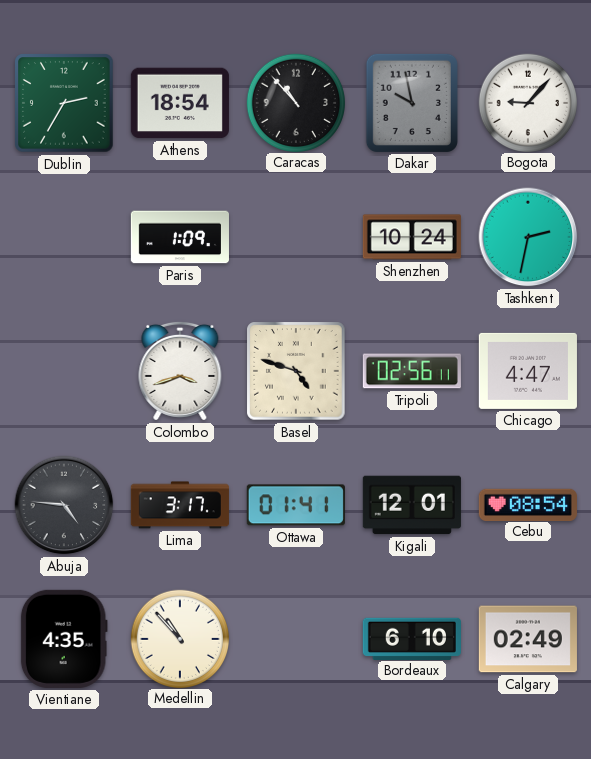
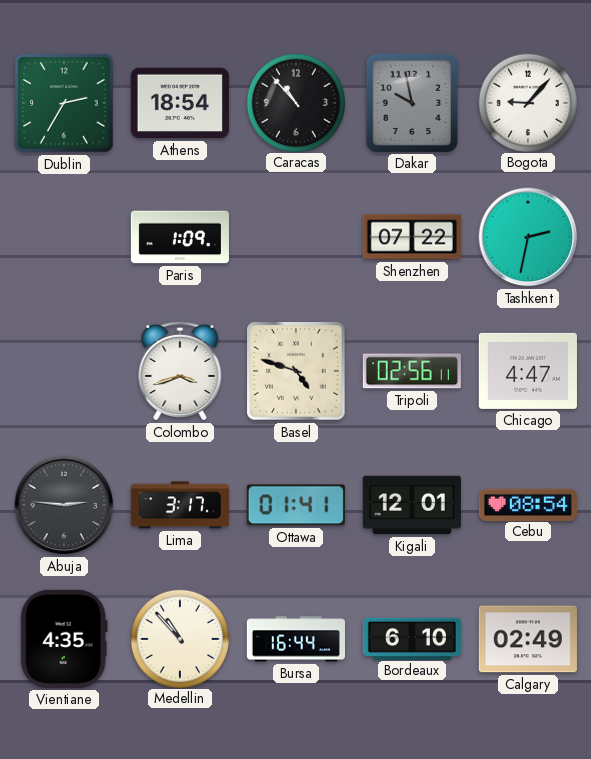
Shenzhen: 10:24 -> 07:22 (412, 237)
Abuja: 4:46 -> 2:46 (64, 505)
Bursa: none -> 16:44 (295, 639)
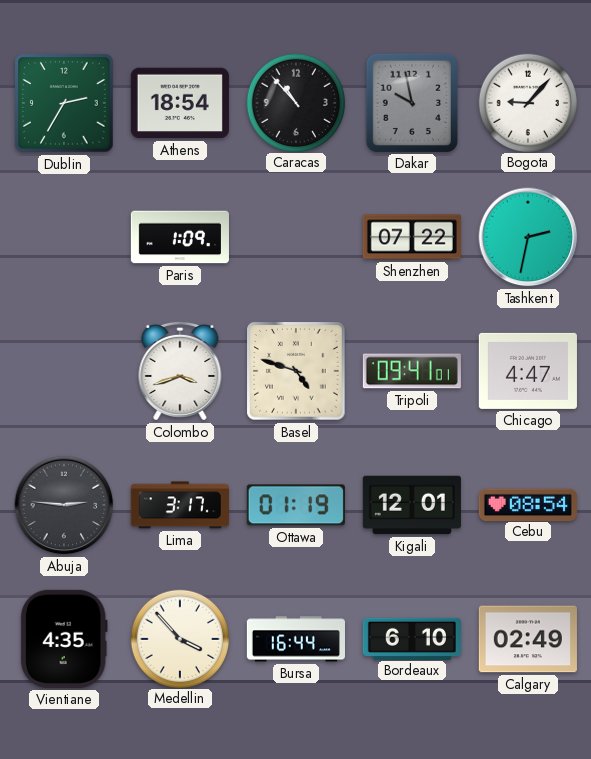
Tripoli: 02:56 -> 09:41 (412, 371)
Ottawa: 01:41 -> 01:19 (296, 505)
Medellin: 10:53 -> 3:53 (179, 638)
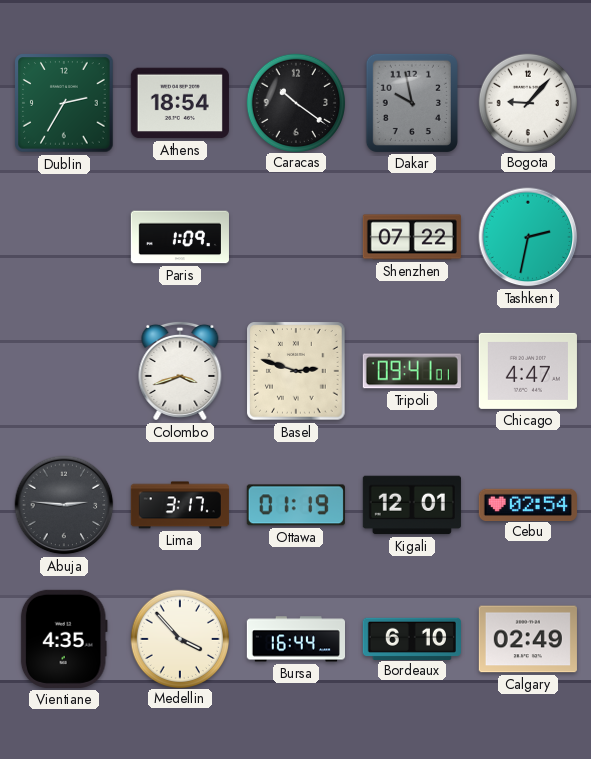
Caracas: 10:53 -> 10:21 (295, 102)
Basel: 4:48 -> 2:48 (296, 371)
Cebu: 08:54 -> 02:54 (528, 504)
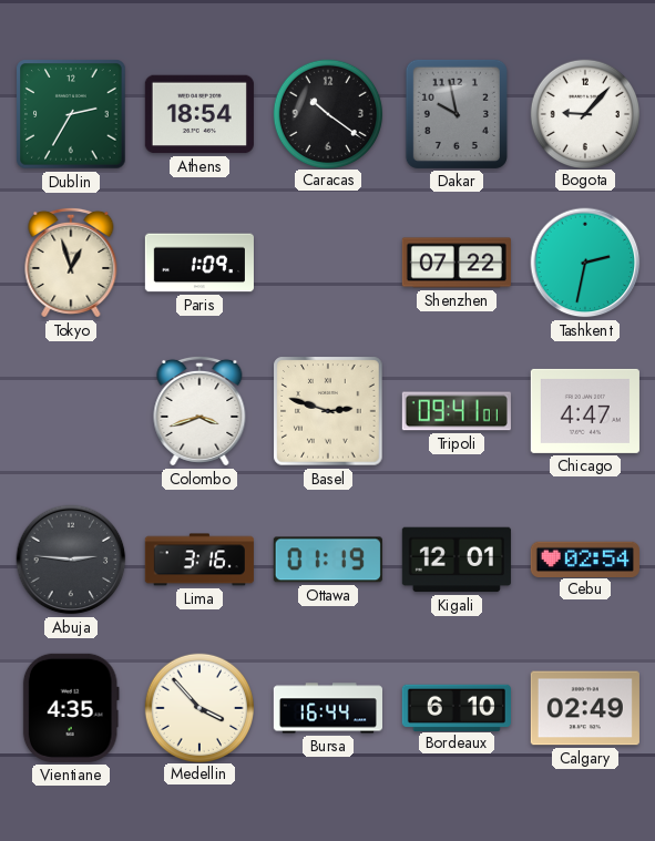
Tokyo: none -> 12:57 (71, 263)
Lima: 3:17 -> 3:16 (199, 560)
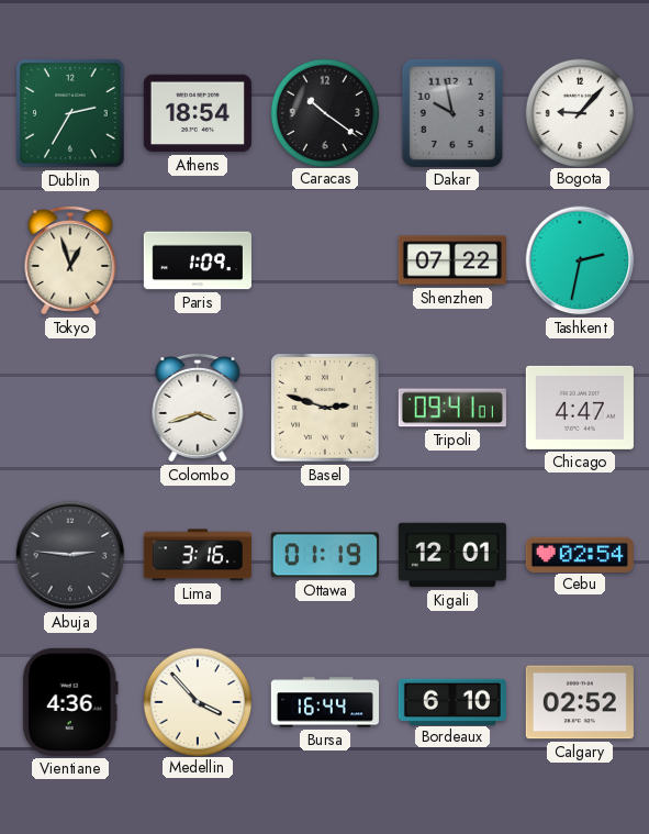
Vientiane: 4:35 -> 4:36 (70, 702)
Calgary: 02:49 -> 02:52 (580, 702)
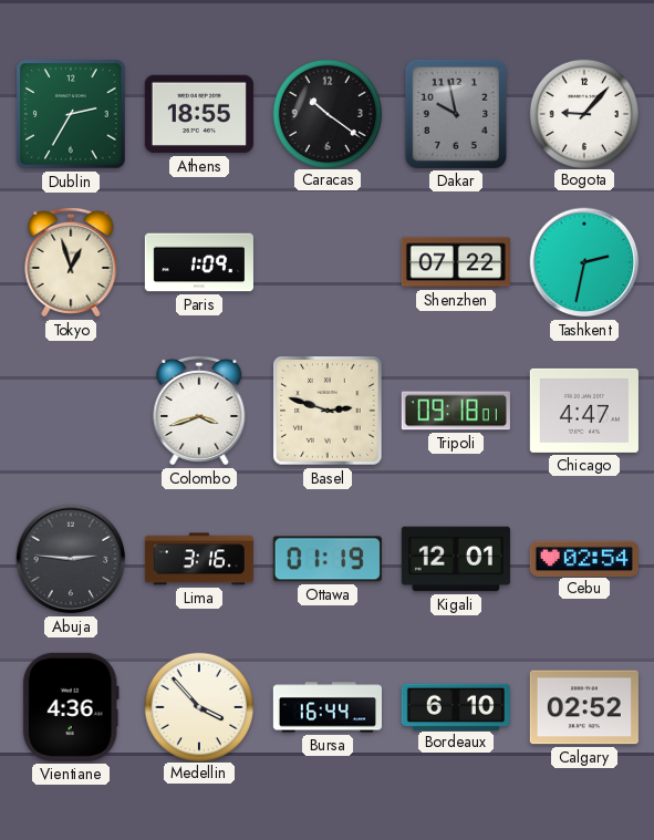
Athens: 18:54 -> 18:55 (199, 114)
Tripoli: 09:41 -> 09:18 (456, 411)
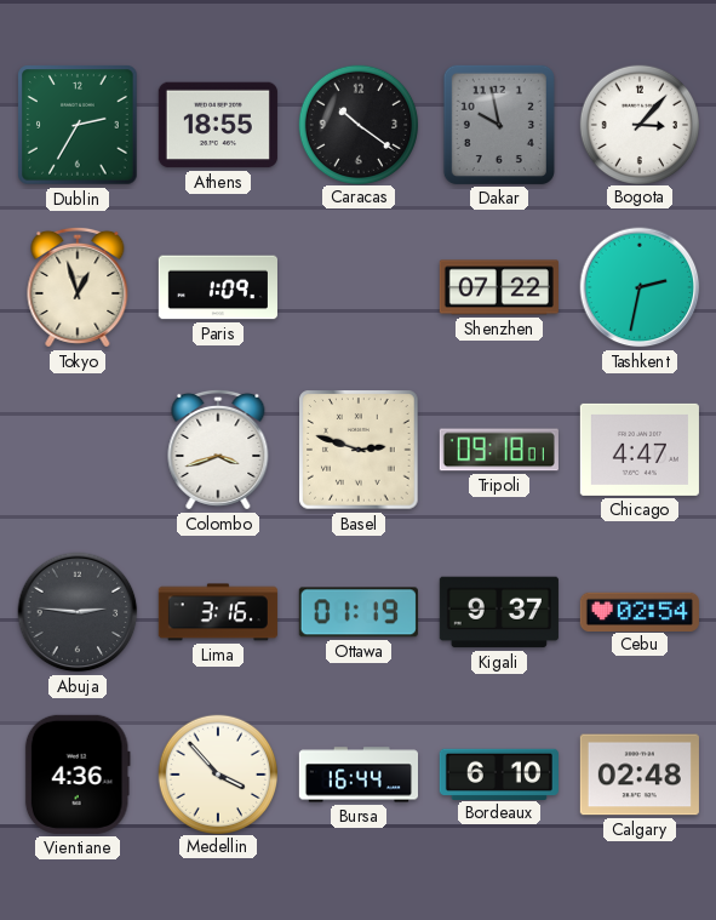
Bogota: 9:07 -> 3:07 (638, 124)
Kigali: 12:01 -> 9:37 (499, 612)
Calgary: 02:52 -> 02:48 (640, 775)
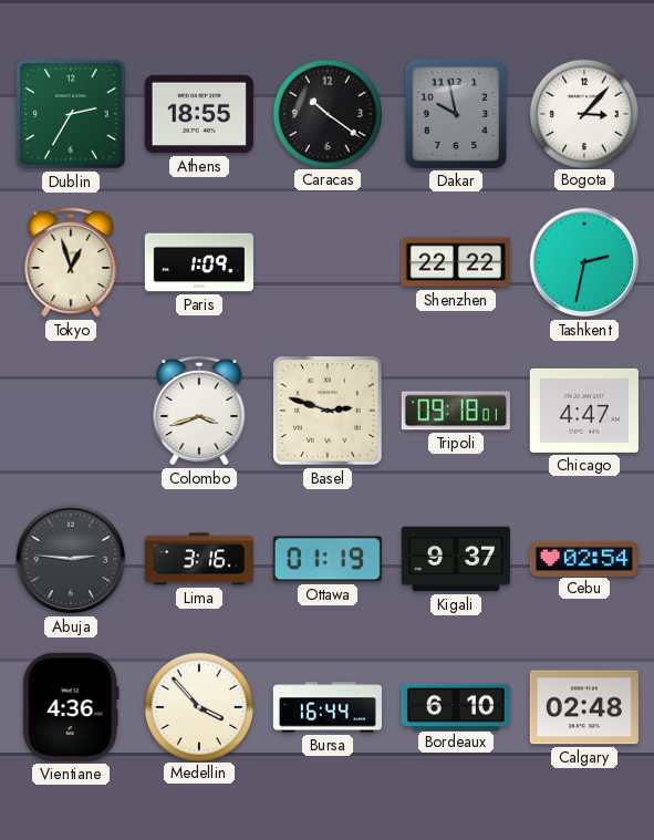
Shenzhen: 07:22 -> 22:22 (456, 262)
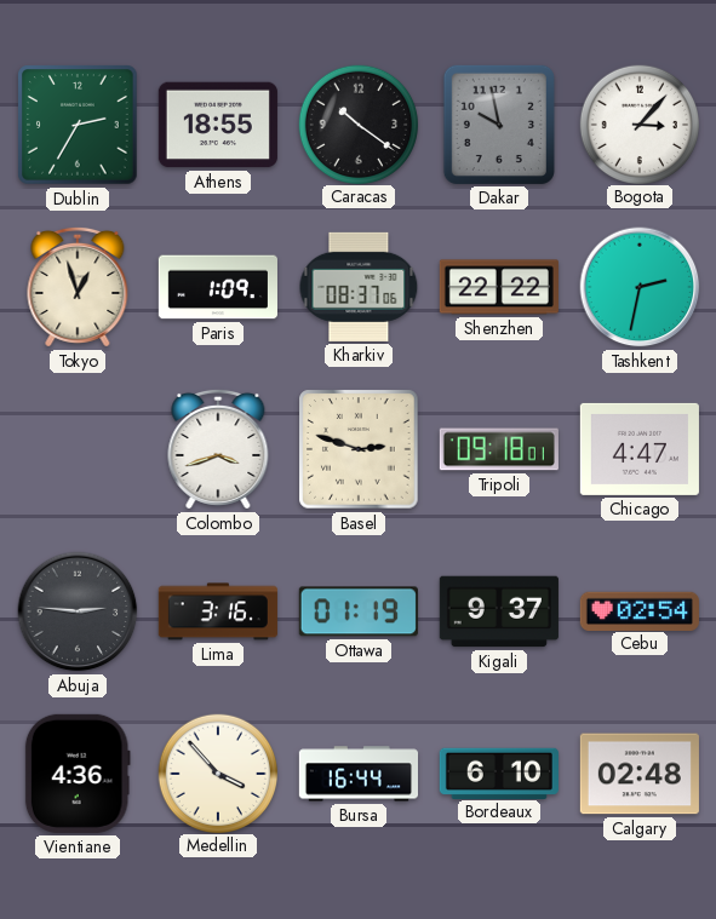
Kharkiv: none -> 08:37 (359, 287)
